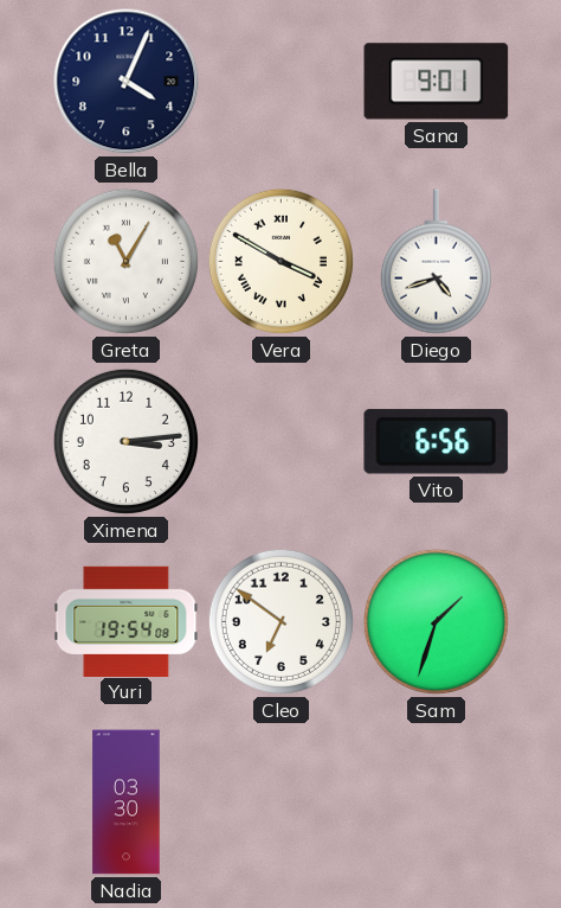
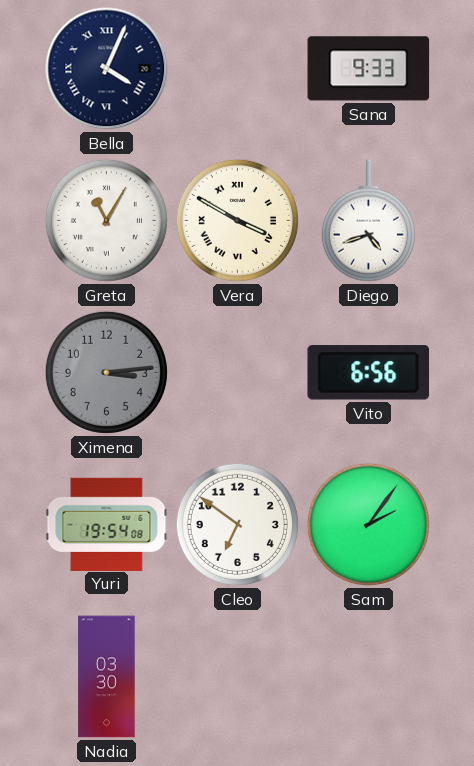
Bella numerals: Arabic -> Roman (107, 69)
Sana: 9:01 -> 9:33 (369, 69)
Ximena dial: white -> grey (106, 372)
Sam: 1:33 -> 2:06 (368, 524)
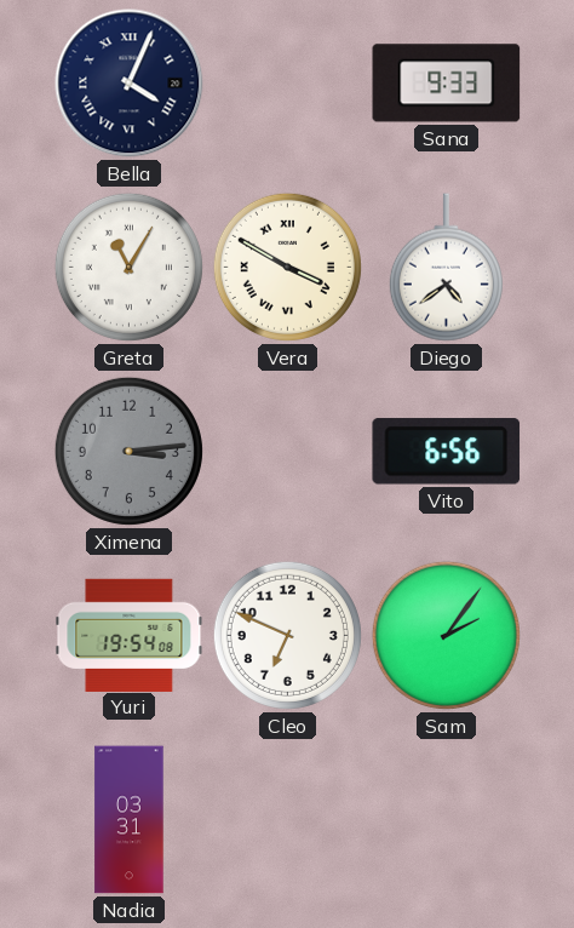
Diego: 4:42 -> 4:39 (446, 268)
Cleo: 6:51 -> 6:49 (287, 635)
Nadia: 03:30 -> 03:31 (130, 820)
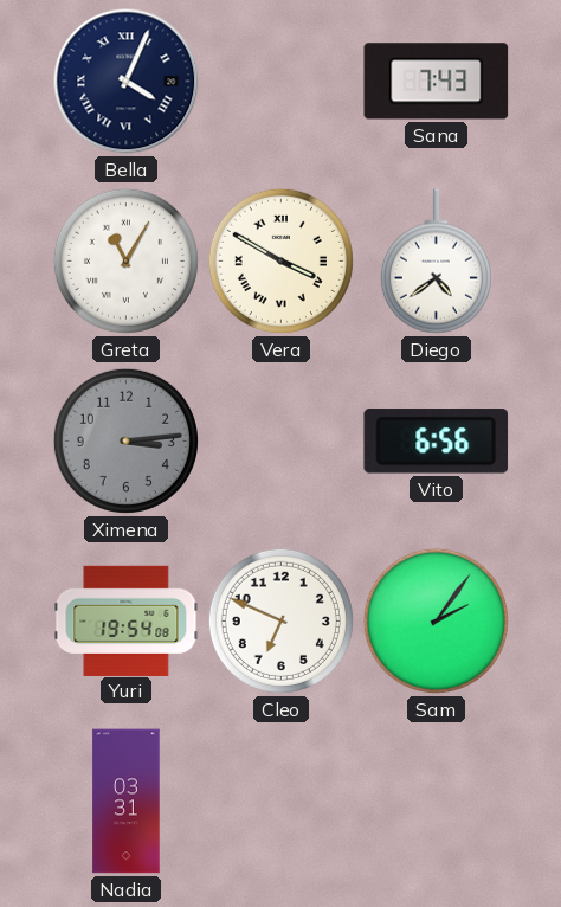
Sana: 9:33 -> 7:43 (437, 82)
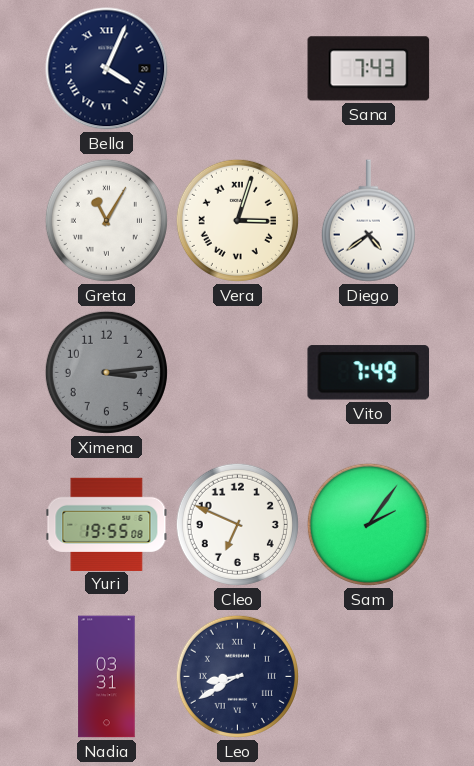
Vera: 3:50 -> 3:03 (237, 220)
Vito: 6:56 -> 7:49 (369, 373)
Yuri: 19:54 -> 19:55 (107, 524)
Leo: none -> 8:40 (237, 676)
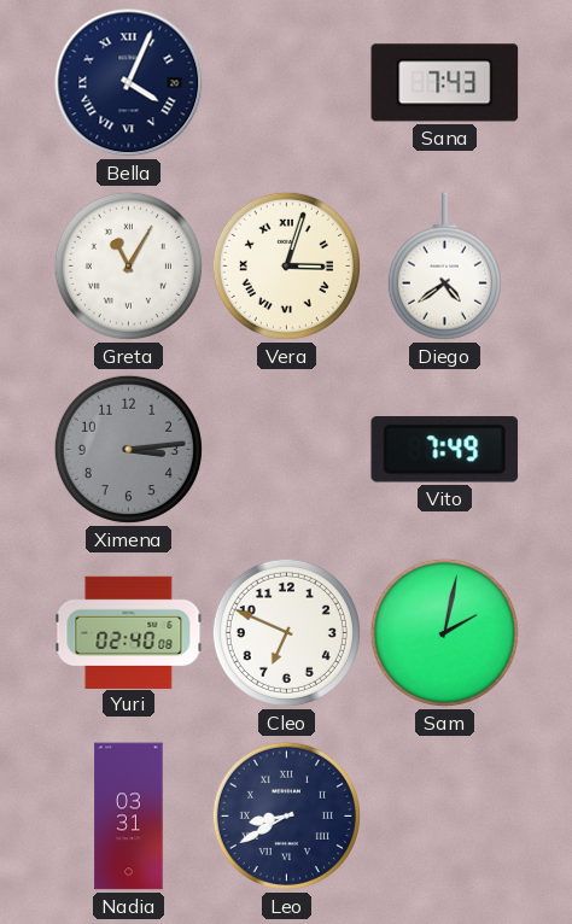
Yuri: 19:55 -> 02:40 (129, 632)
Sam: 2:06 -> 2:02 (444, 632)
